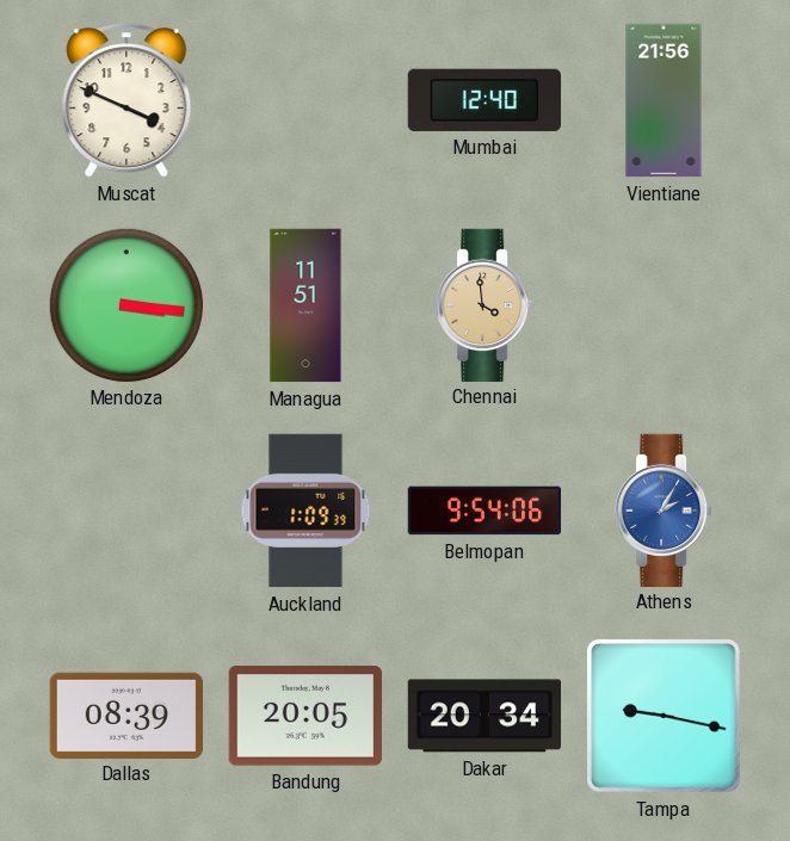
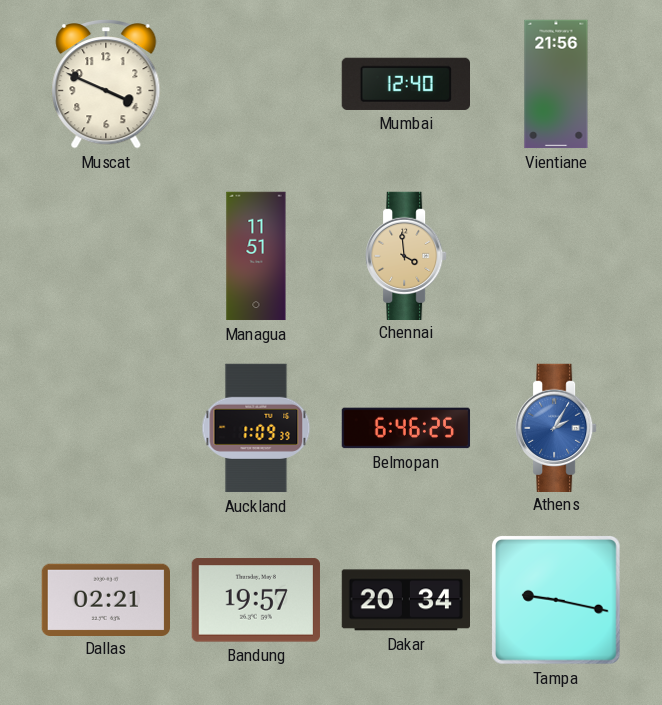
Mendoza: 3:16 -> none (125, 304)
Belmopan: 9:54 -> 6:46 (406, 428)
Dallas: 08:39 -> 02:21 (105, 599)
Bandung: 20:05 -> 19:57 (256, 600)
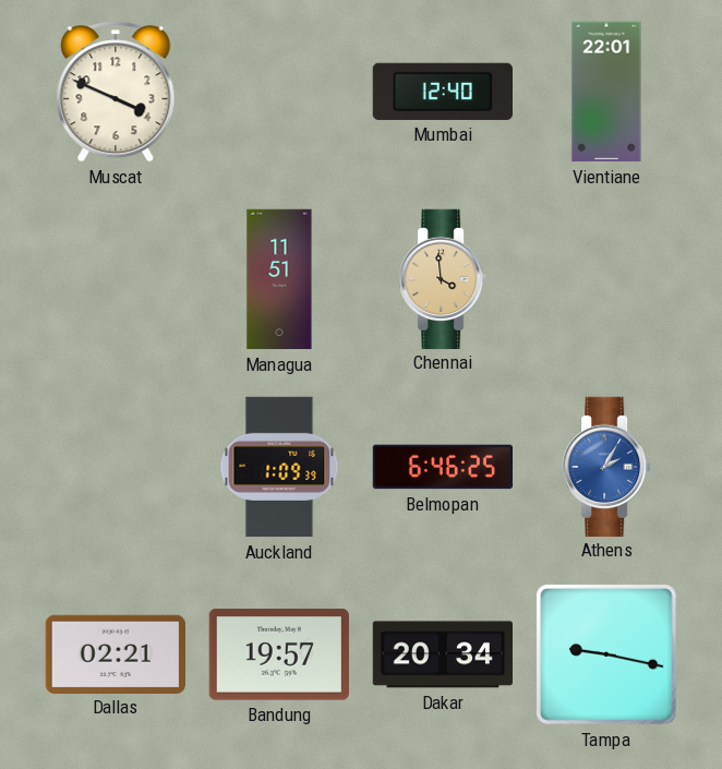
Vientiane: 21:56 -> 22:01 (606, 92)
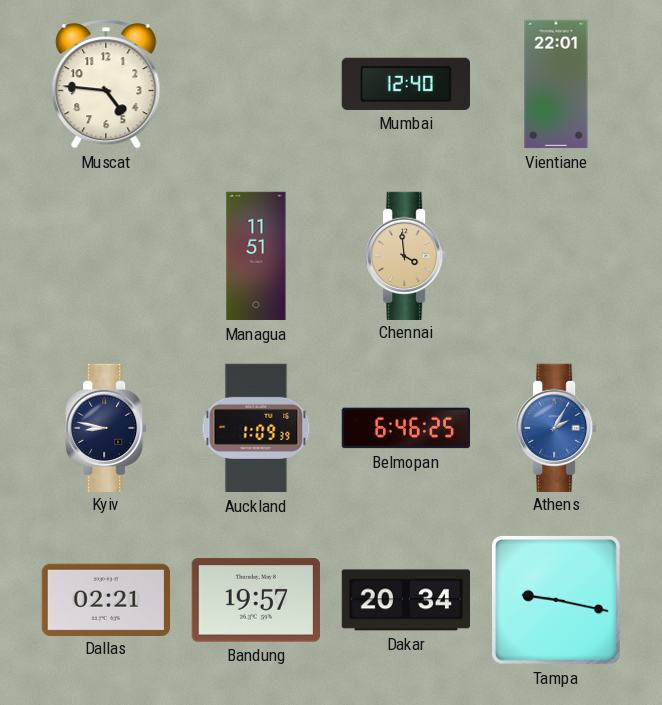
Muscat: 3:49 -> 4:46 (106, 85)
Kyiv: none -> 8:47 (106, 427)
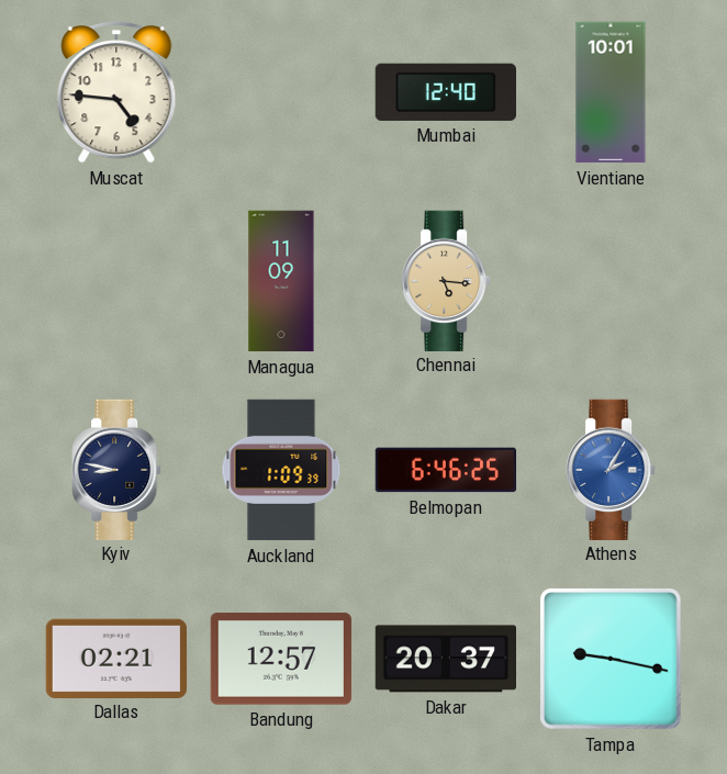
Vientiane: 22:01 -> 10:01 (611, 92)
Managua: 11:51 -> 11:09 (281, 281)
Chennai: 3:59 -> 5:16 (446, 280)
Bandung: 19:57 -> 12:57 (281, 659)
Dakar: 20:34 -> 20:37 (445, 659)
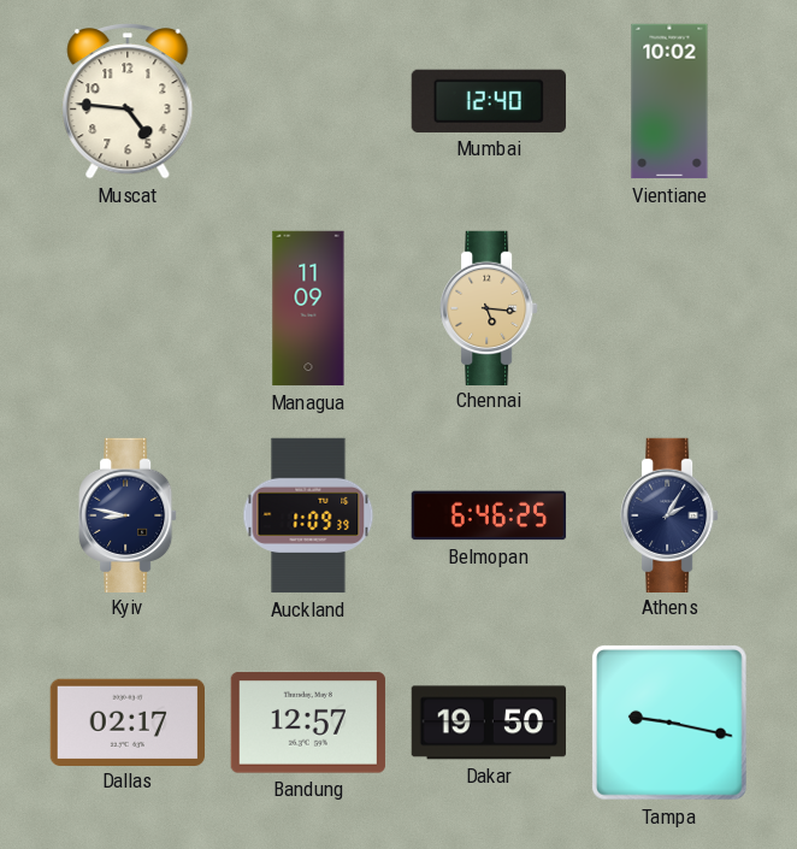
Vientiane: 10:01 -> 10:02 (669, 101)
Athens dial: blue -> navy (669, 514)
Dallas: 02:21 -> 02:17 (126, 721)
Dakar: 20:37 -> 19:50 (488, 723)
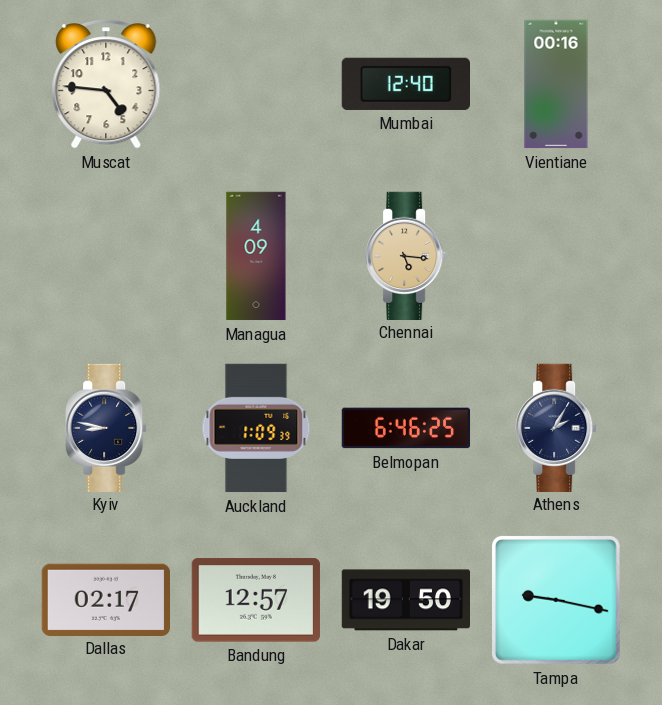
Vientiane: 10:02 -> 00:16 (556, 84)
Managua: 11:09 -> 4:09 (256, 256)
